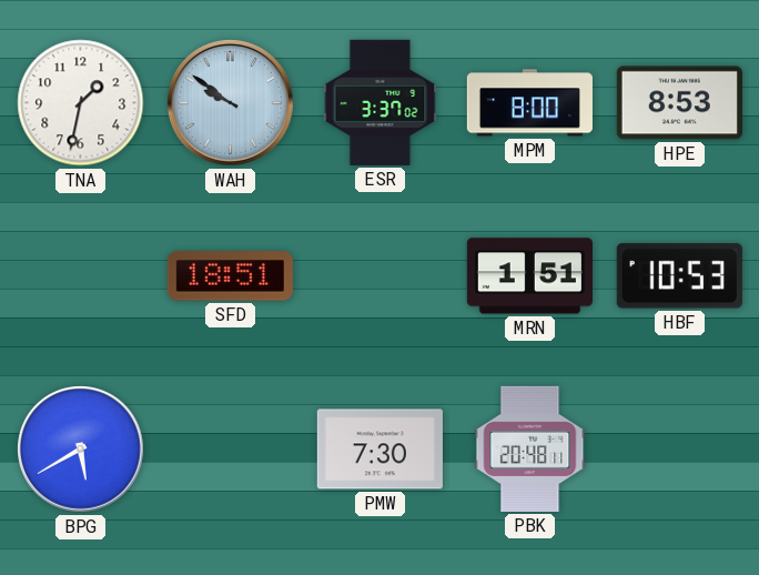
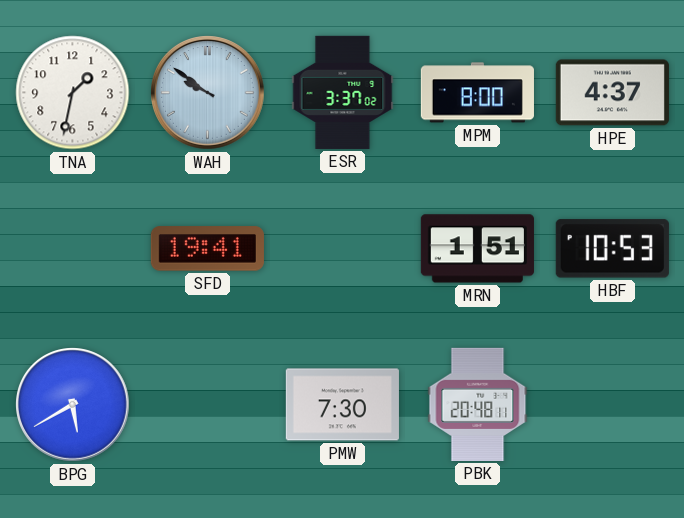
HPE: 8:53 -> 4:37 (612, 93)
SFD: 18:51 -> 19:41 (207, 249)
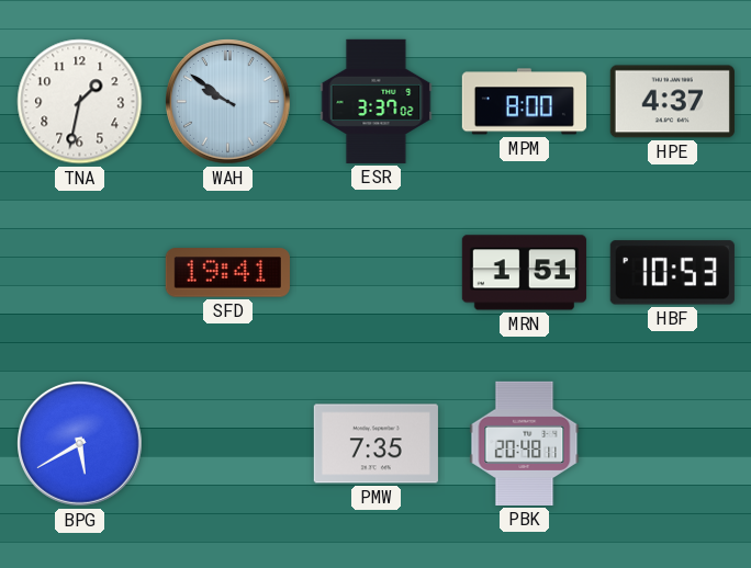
PMW: 7:30 -> 7:35 (375, 444)
